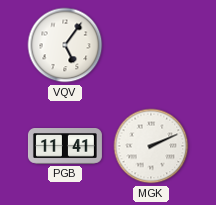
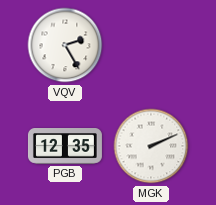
VQV: 5:06 -> 2:25 (65, 45)
PGB: 11:41 -> 12:35 (65, 147)
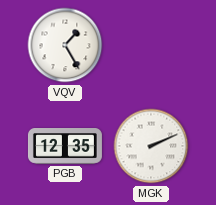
VQV: 2:25 -> 1:25 (65, 45)
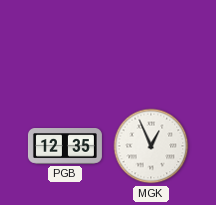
VQV: 1:25 -> none (65, 45)
MGK: 2:11 -> 12:56 (151, 146)
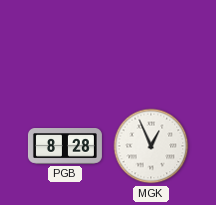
PGB: 12:35 -> 8:28 (65, 147)
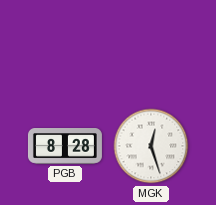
MGK: 12:56 -> 12:27 (151, 146)
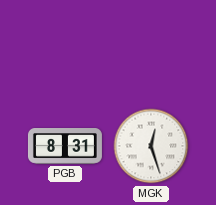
PGB: 8:28 -> 8:31 (65, 147)
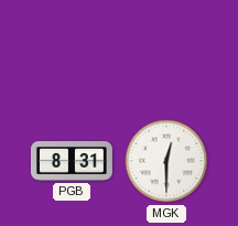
MGK: 12:27 -> 12:30 (166, 161)
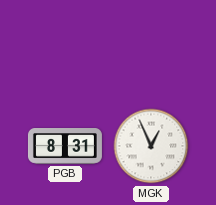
MGK: 12:30 -> 12:56 (151, 146)
